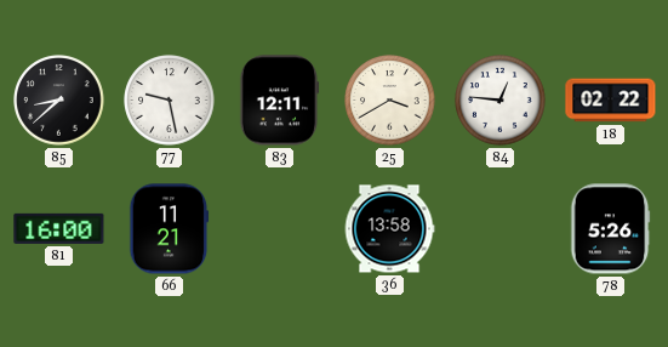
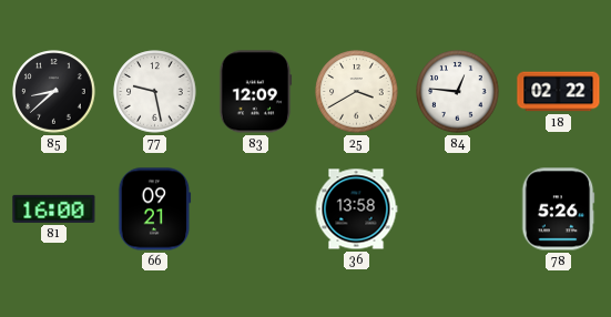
83: 12:11 -> 12:09 (255, 92)
66: 11:21 -> 09:21 (155, 209)
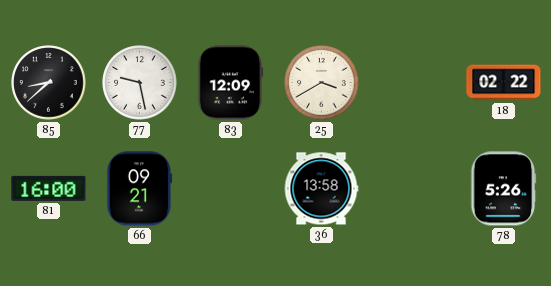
84: 12:46 -> none (458, 92)
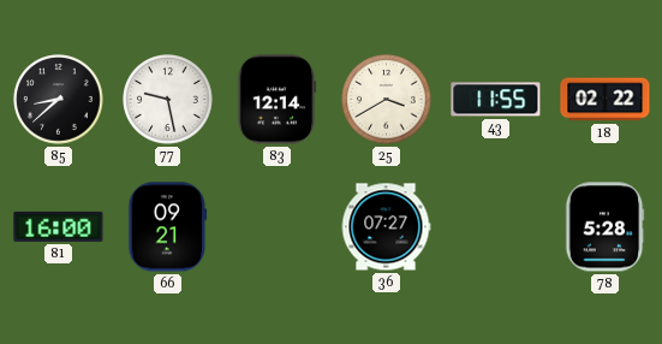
83: 12:09 -> 12:14 (276, 100)
43: none -> 11:55 (496, 100)
36: 13:58 -> 07:27 (386, 227)
78: 5:26 -> 5:28 (604, 227)
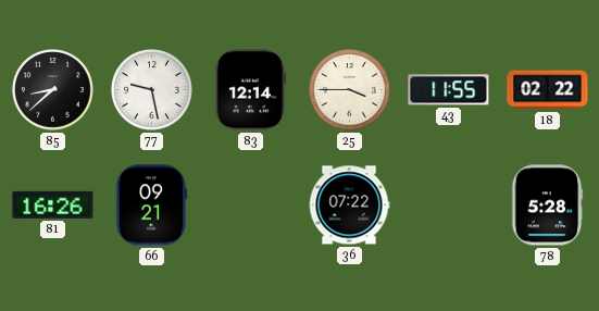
25: 3:40 -> 3:45 (350, 90)
81: 16:00 -> 16:26 (53, 204)
36: 07:27 -> 07:22 (349, 206)
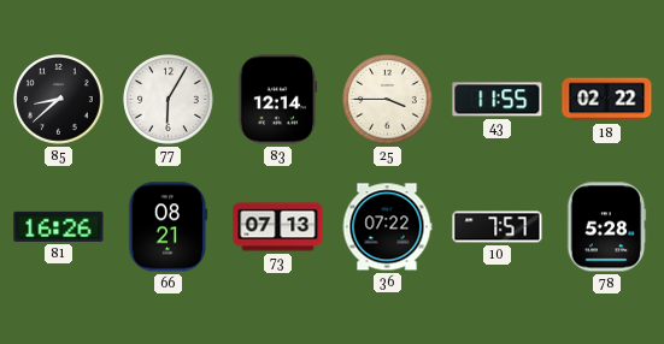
77: 9:28 -> 6:05 (169, 100)
66: 09:21 -> 08:21 (169, 227)
73: none -> 07:13 (278, 227)
10: none -> 7:57 (498, 227)
